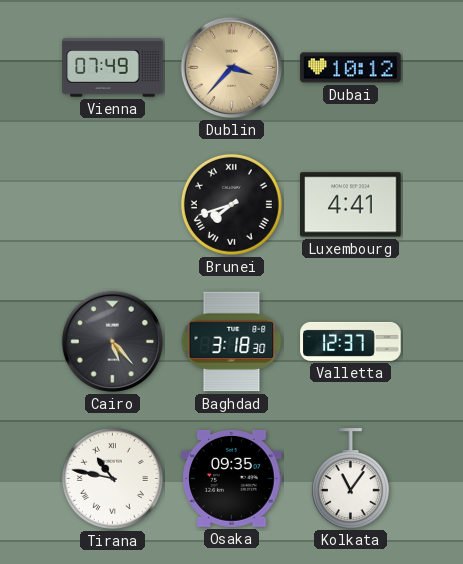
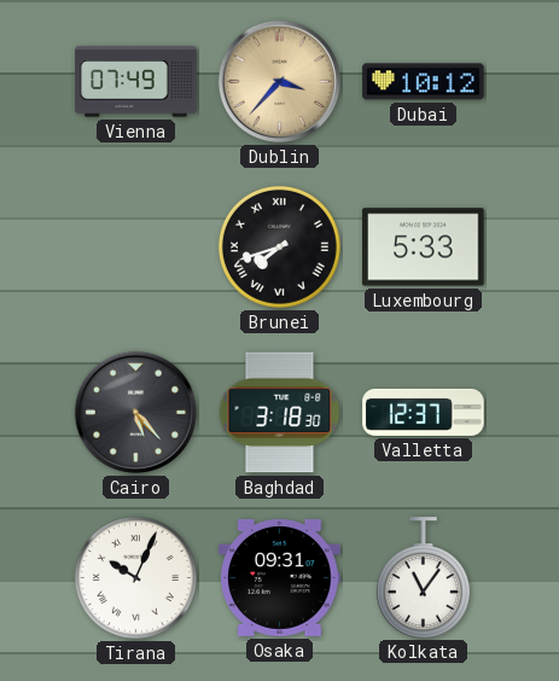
Luxembourg: 4:41 -> 5:33 (424, 248)
Tirana: 10:47 -> 10:04 (135, 577)
Osaka: 09:35 -> 09:31 (280, 577)
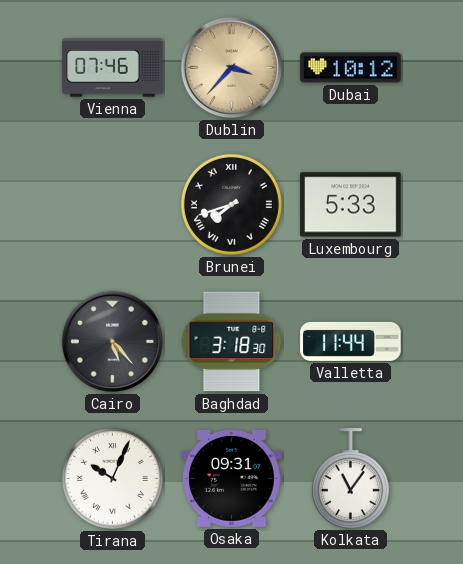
Vienna: 07:49 -> 07:46 (113, 68)
Valletta: 12:37 -> 11:44 (351, 341)
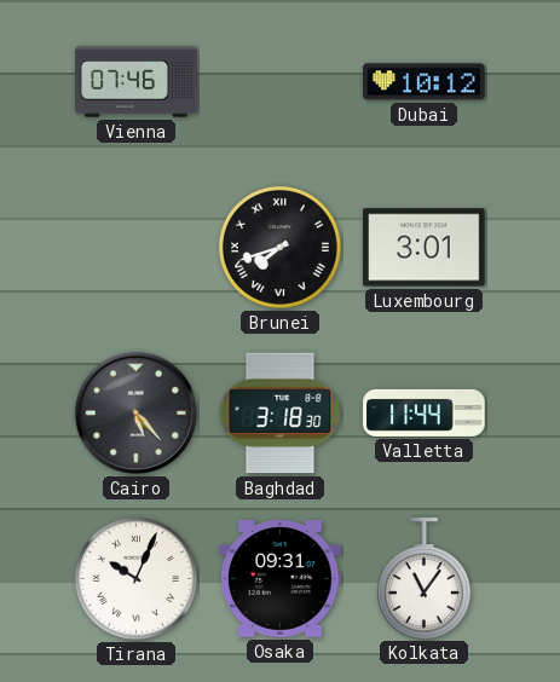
Dublin: 3:37 -> none (231, 67)
Luxembourg: 5:33 -> 3:01 (425, 248)
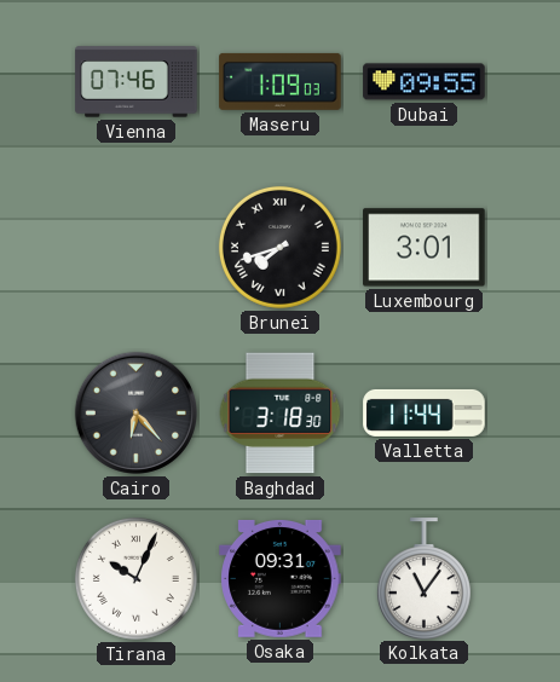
Maseru: none -> 1:09 (281, 81)
Dubai: 10:12 -> 09:55 (425, 82)
Cairo: 5:23 -> 6:23 (135, 412)
